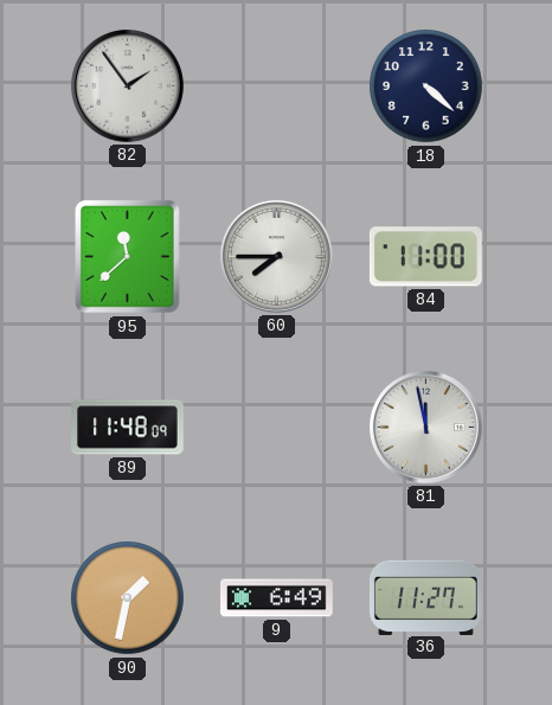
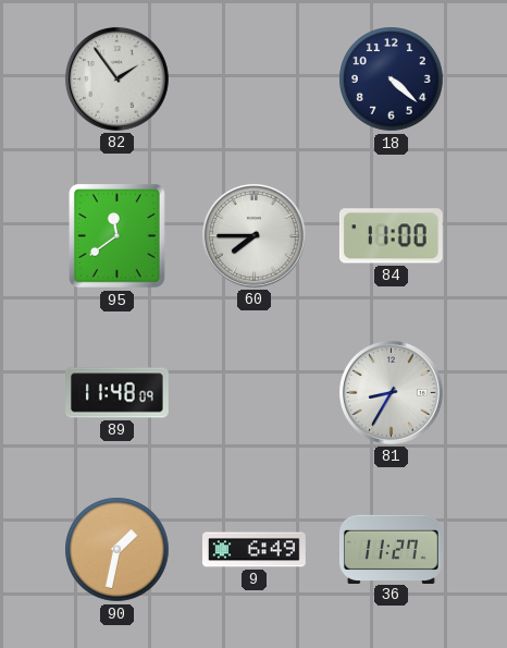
95: 11:38 -> 11:39 (118, 236)
81: 11:58 -> 8:35 (391, 392)
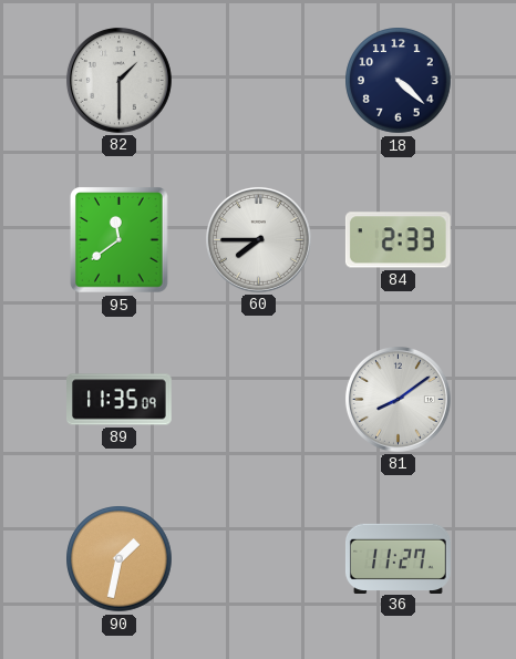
82: 1:54 -> 1:30 (118, 80)
84: 11:00 -> 2:33 (398, 240)
89: 11:48 -> 11:35 (120, 400)
81: 8:35 -> 8:09 (398, 399)
9: 6:49 -> none (255, 550)
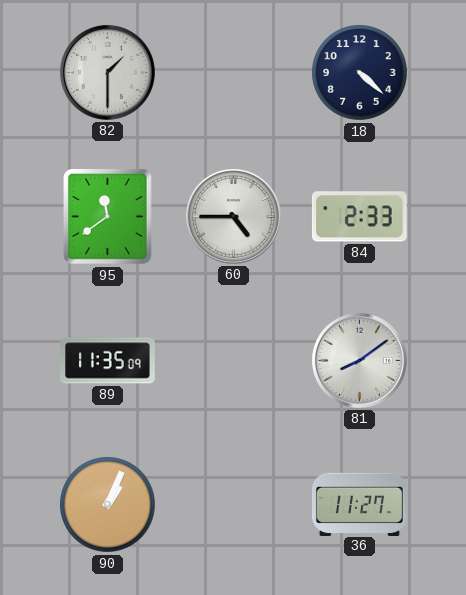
60: 7:45 -> 4:45 (233, 216)
90: 1:32 -> 1:04 (108, 505)
